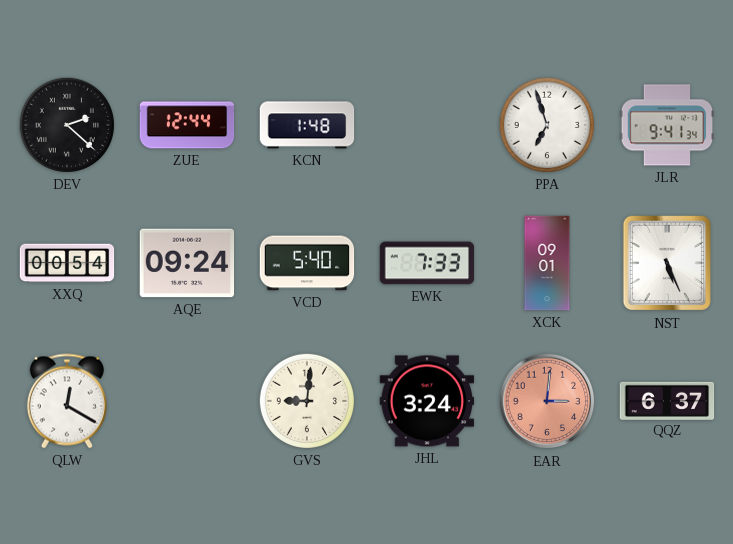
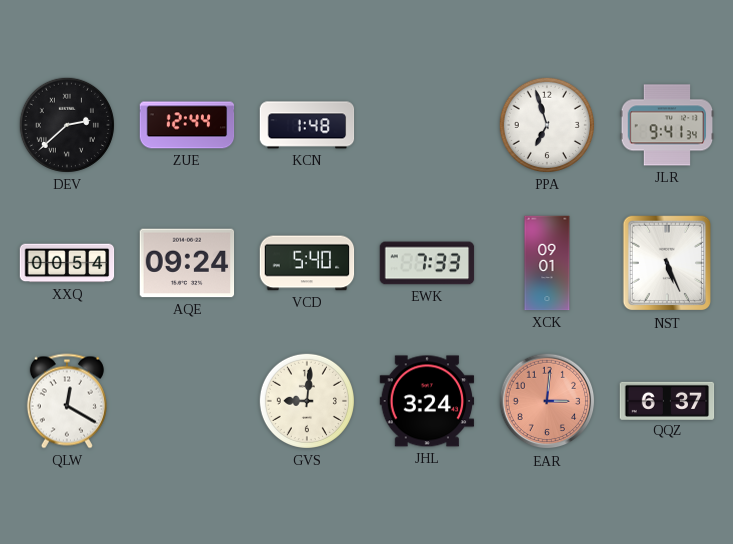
DEV: 2:22 -> 2:38 (67, 125)
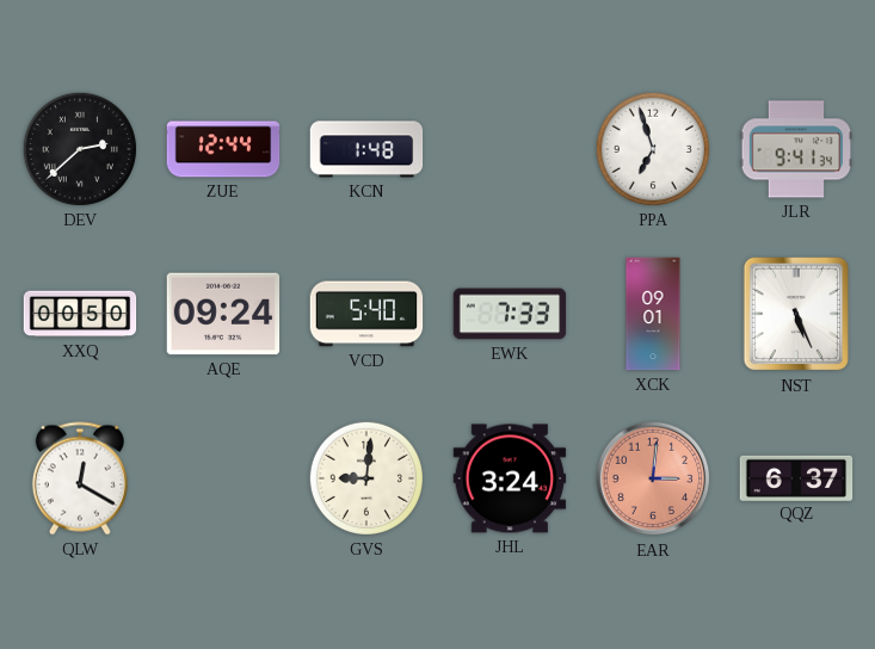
XXQ: 00:54 -> 00:50 (80, 314)
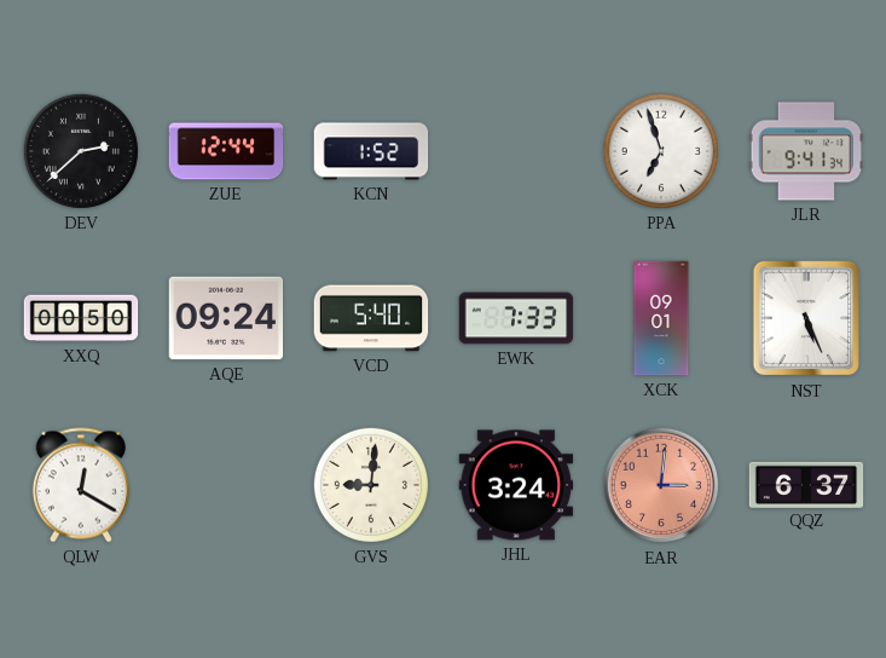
KCN: 1:48 -> 1:52 (371, 151)
